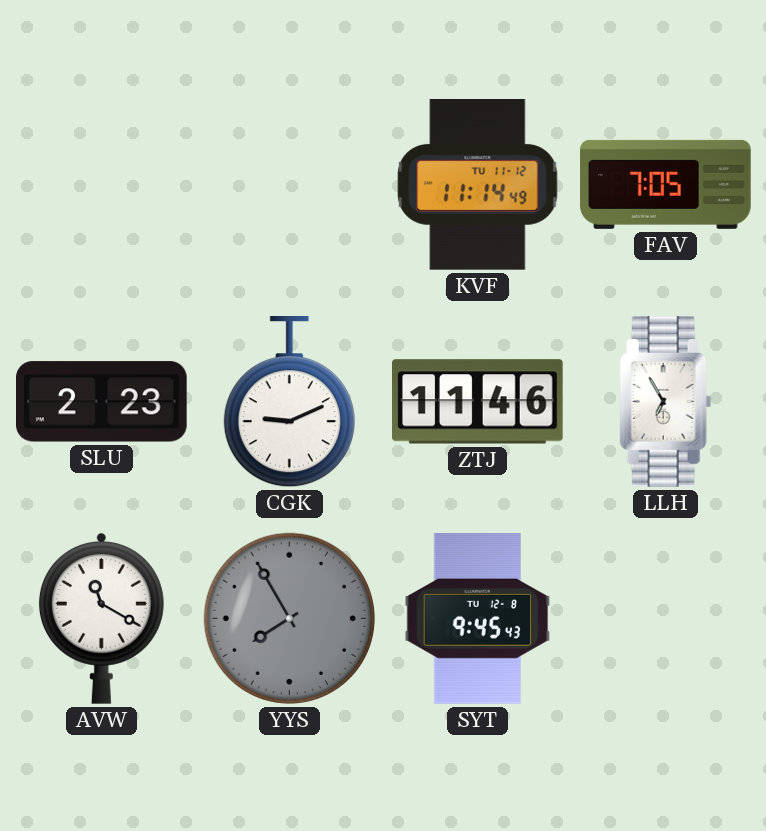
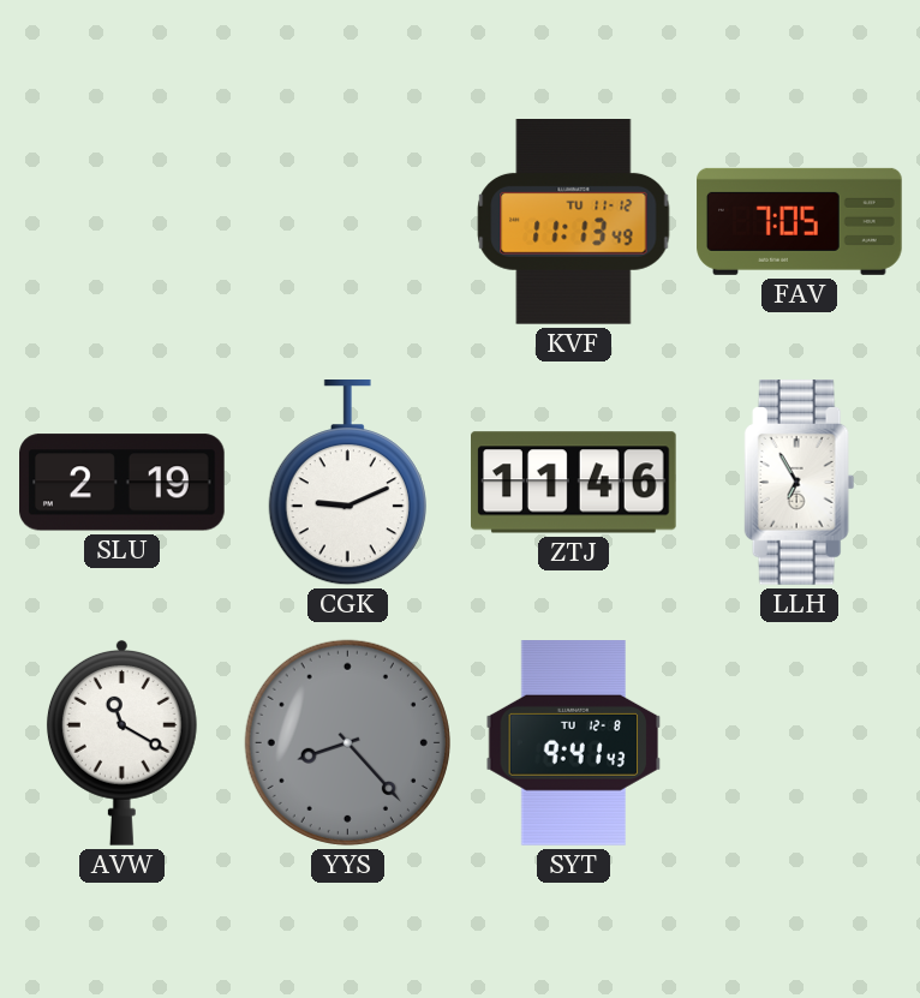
KVF: 11:14 -> 11:13 (574, 222)
SLU: 2:23 -> 2:19 (123, 483)
YYS: 7:55 -> 8:23 (347, 742)
SYT: 9:45 -> 9:41 (574, 743)
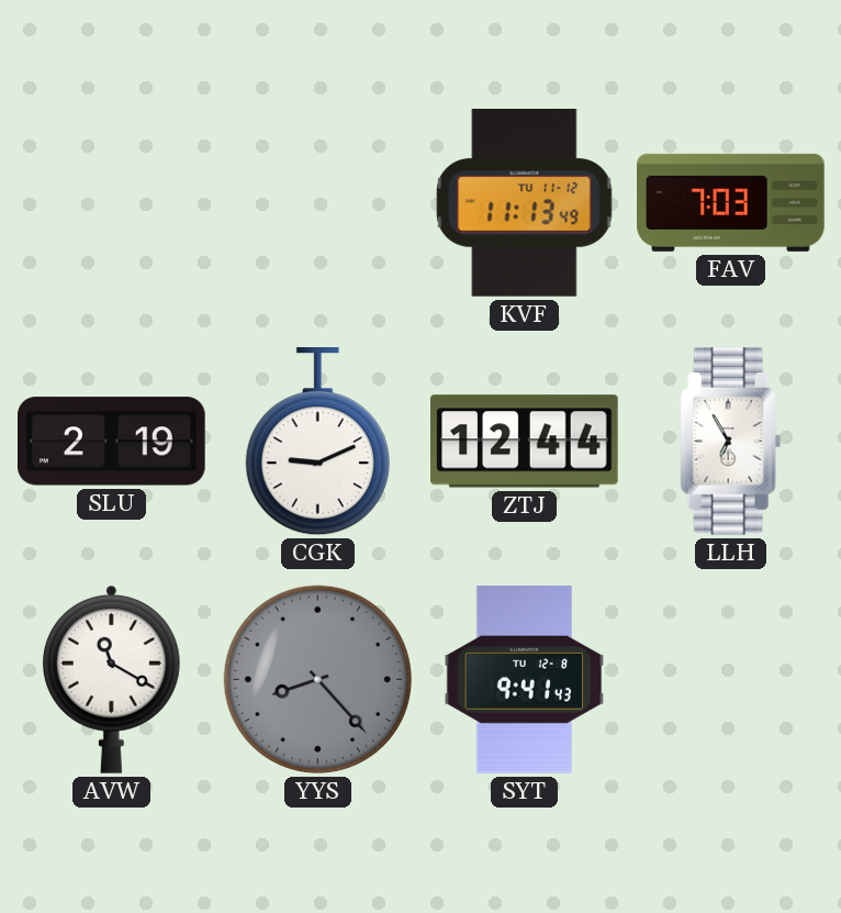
FAV: 7:05 -> 7:03 (731, 202)
ZTJ: 11:46 -> 12:44 (525, 442)
